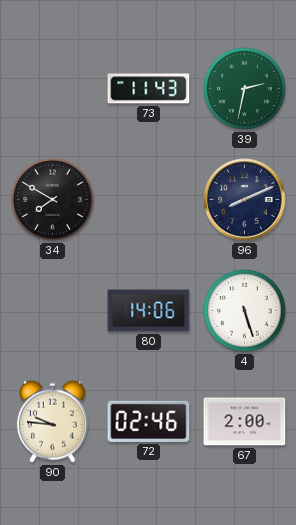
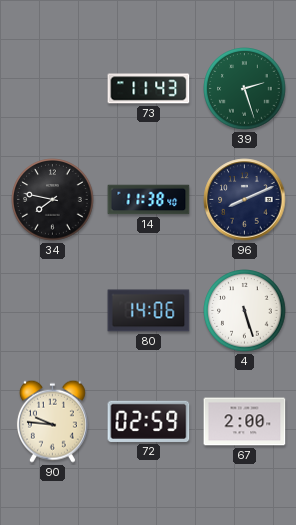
39: 2:32 -> 2:27 (245, 89)
34: 7:50 -> 7:47 (53, 200)
14: none -> 11:38 (149, 200)
72: 02:46 -> 02:59 (149, 421)
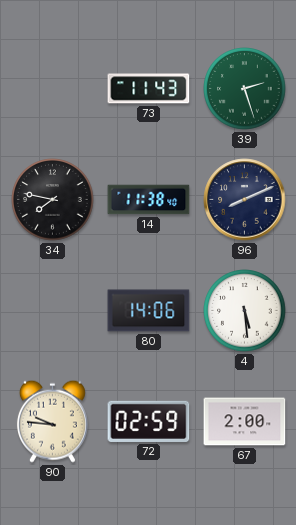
4: 5:27 -> 5:29 (245, 311)
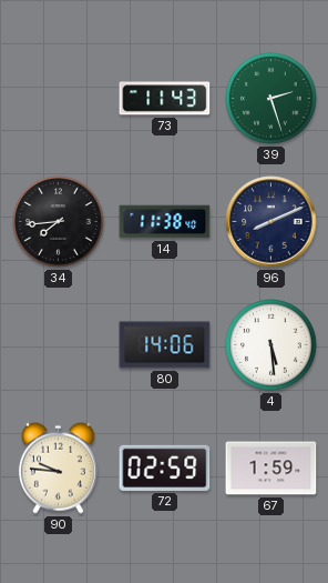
34: 7:47 -> 7:44 (59, 222)
67: 2:00 -> 1:59 (271, 469)
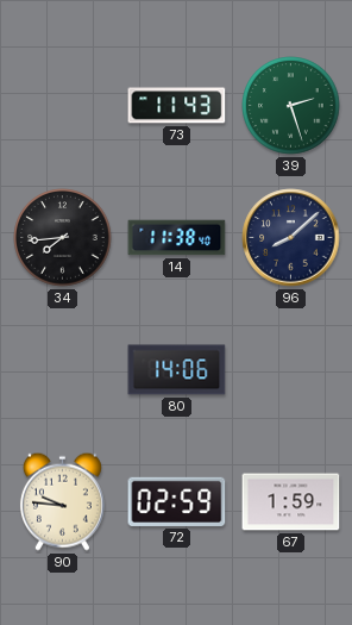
96: 8:11 -> 8:08 (291, 238)
4: 5:29 -> none (271, 345)
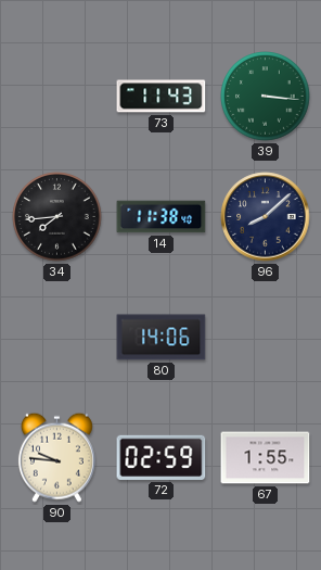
39: 2:27 -> 3:16 (266, 97)
67: 1:59 -> 1:55 (266, 458)
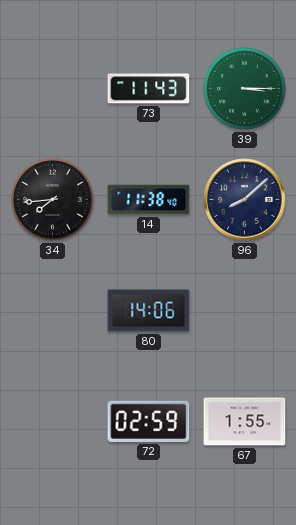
39: 3:16 -> 3:15 (245, 89)
90: 9:46 -> none (56, 457)
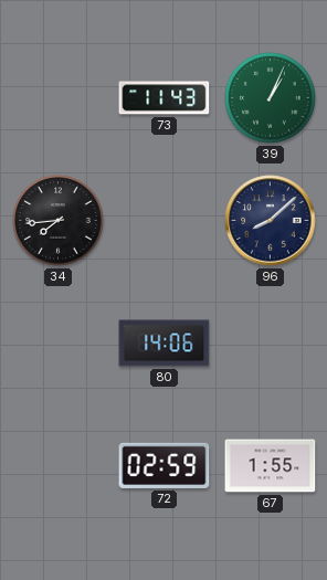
39: 3:15 -> 1:04 (271, 98)
14: 11:38 -> none (149, 200)
